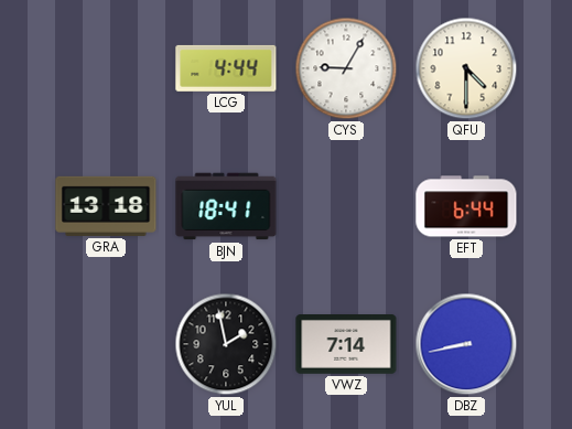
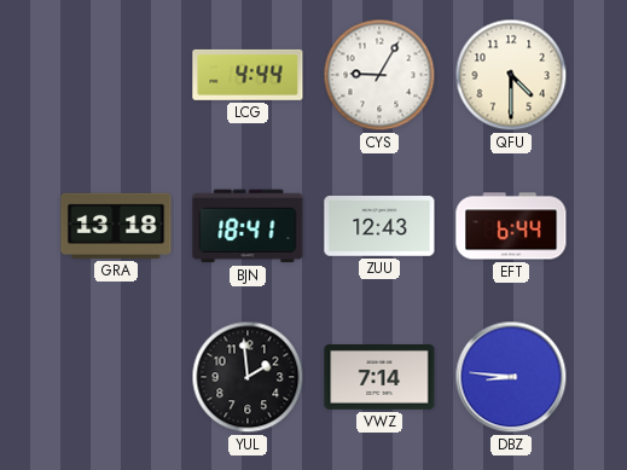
ZUU: none -> 12:43 (379, 227)
YUL: 1:58 -> 1:59 (248, 377)
DBZ: 8:43 -> 8:46 (511, 377)
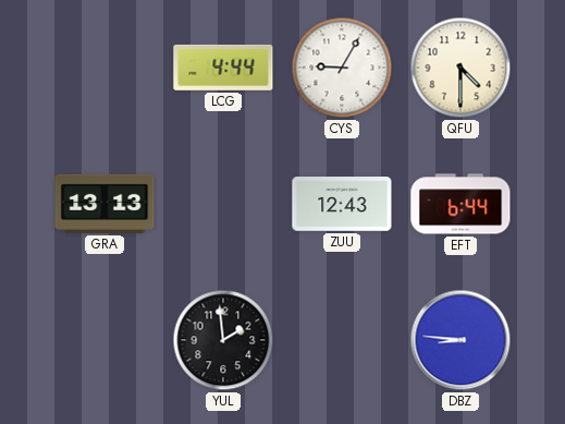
GRA: 13:18 -> 13:13 (105, 204)
BJN: 18:41 -> none (248, 226)
VWZ: 7:14 -> none (379, 378)
